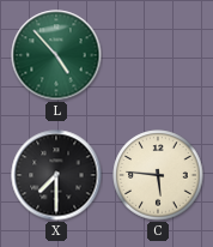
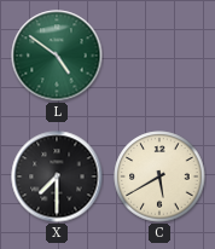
L: 4:53 -> 4:51 (57, 56)
C: 5:46 -> 5:40 (159, 176)
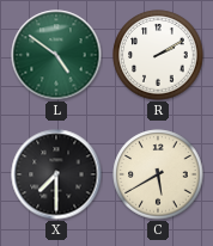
R: none -> 2:10 (158, 55)
